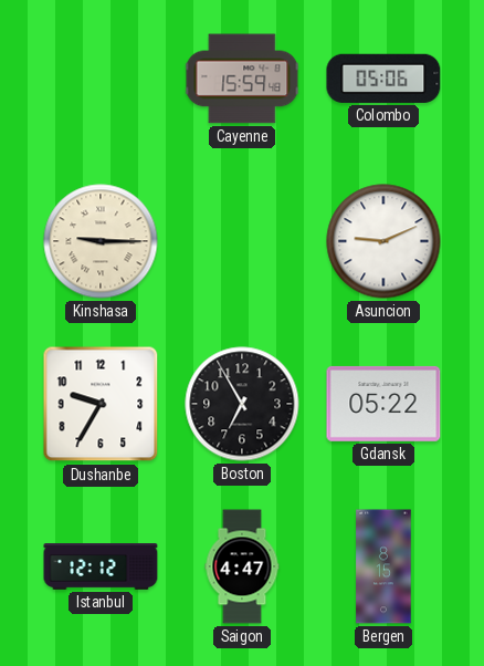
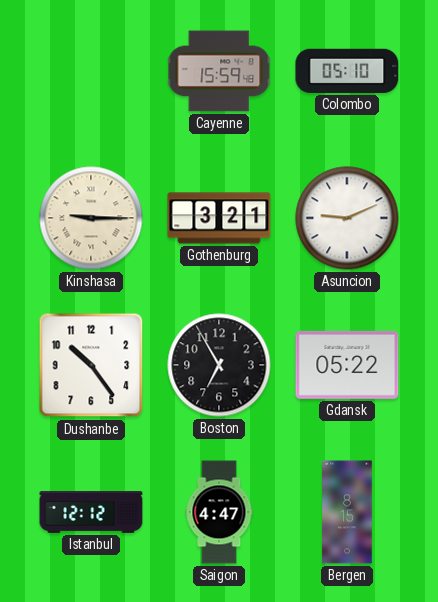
Colombo: 05:06 -> 05:10 (347, 71)
Gothenburg: none -> 3:21 (219, 218)
Dushanbe: 9:35 -> 10:24 (91, 365)
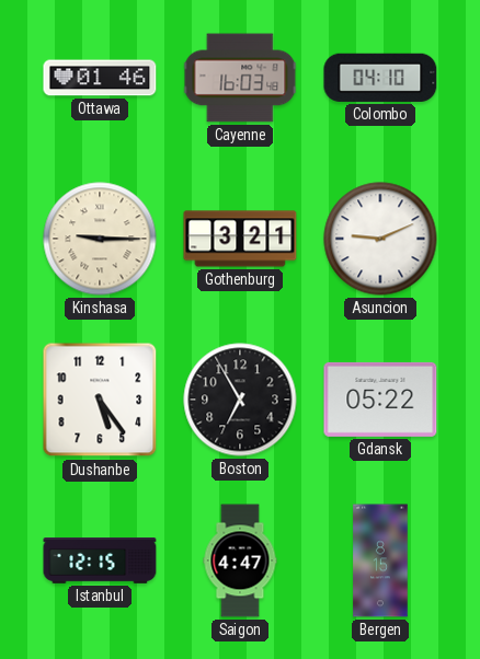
Ottawa: none -> 01:46 (100, 78)
Cayenne: 15:59 -> 16:03 (240, 78)
Colombo: 05:10 -> 04:10 (380, 78)
Dushanbe: 10:24 -> 5:24 (100, 400)
Istanbul: 12:12 -> 12:15 (100, 562)
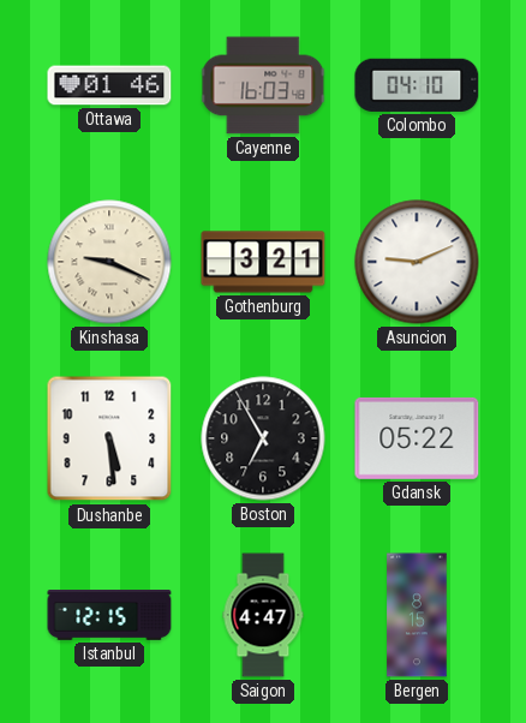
Kinshasa: 9:15 -> 9:19 (109, 262)
Dushanbe: 5:24 -> 5:29 (109, 438)
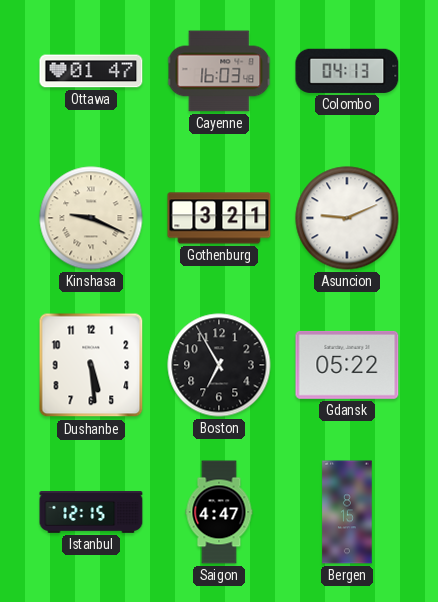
Ottawa: 01:46 -> 01:47 (91, 71)
Colombo: 04:10 -> 04:13 (347, 71)
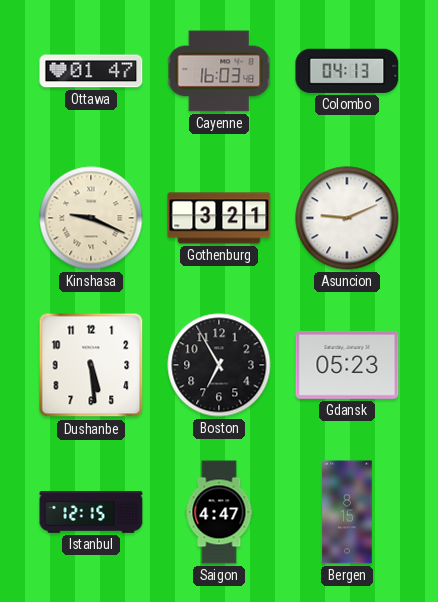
Gdansk: 05:22 -> 05:23 (347, 365)
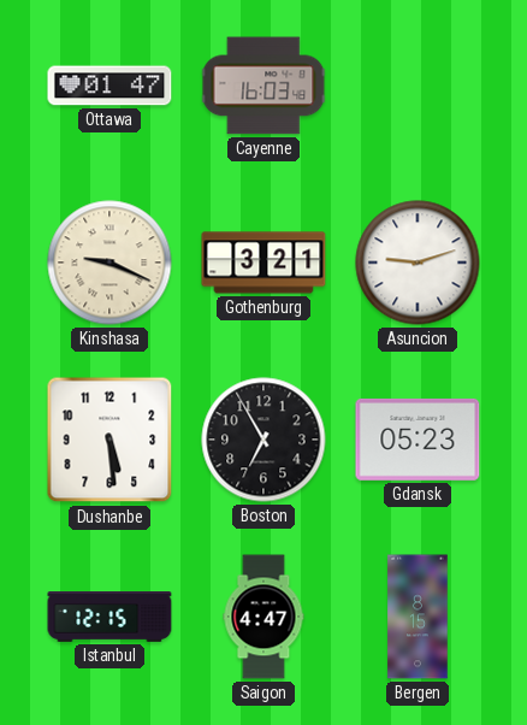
Colombo: 04:13 -> none (347, 71)
Asuncion: 9:11 -> 9:12 (418, 263)
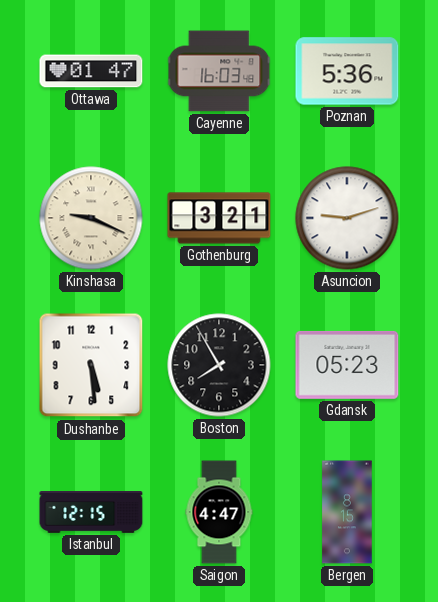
Poznan: none -> 5:36 (347, 71)
Boston: 6:55 -> 7:55 (219, 365)
